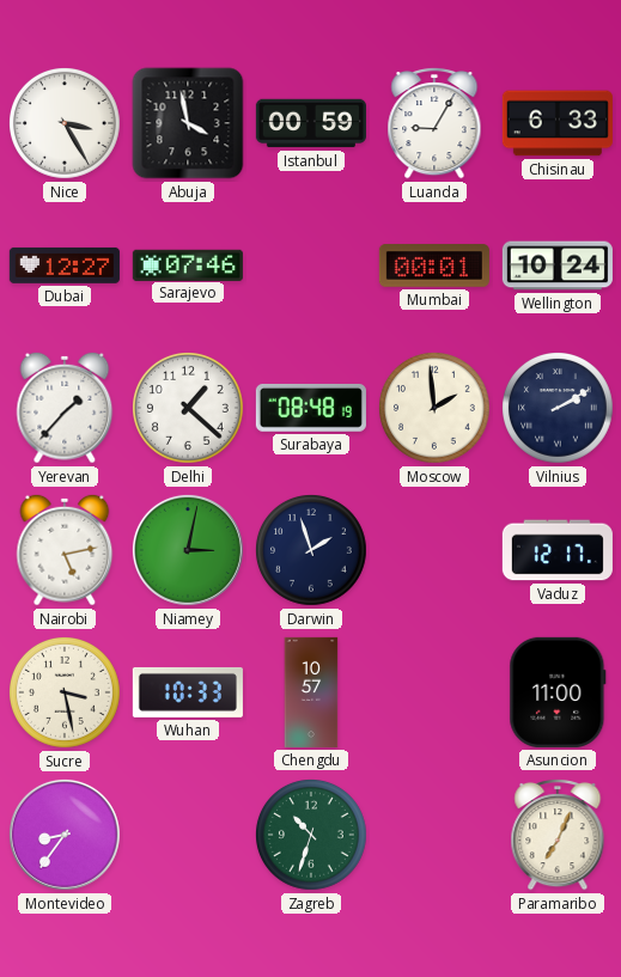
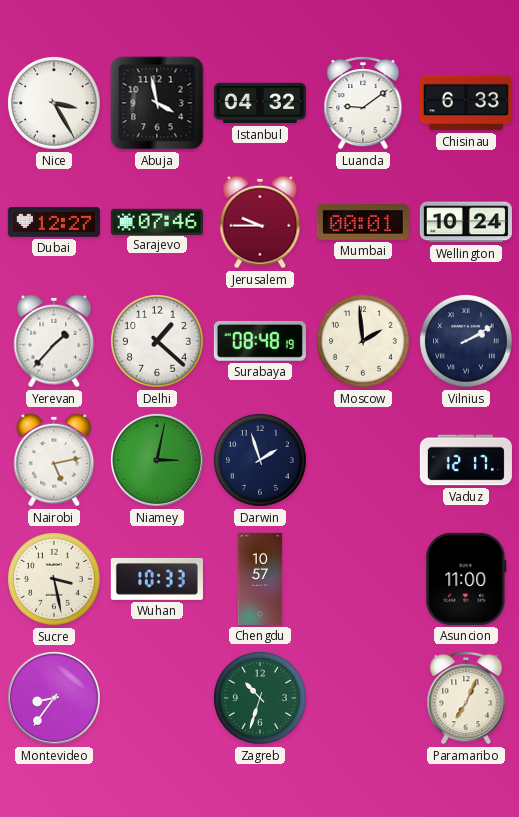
Istanbul: 00:59 -> 04:32 (260, 103)
Luanda: 9:05 -> 9:09 (363, 103)
Jerusalem: none -> 9:45 (260, 222)
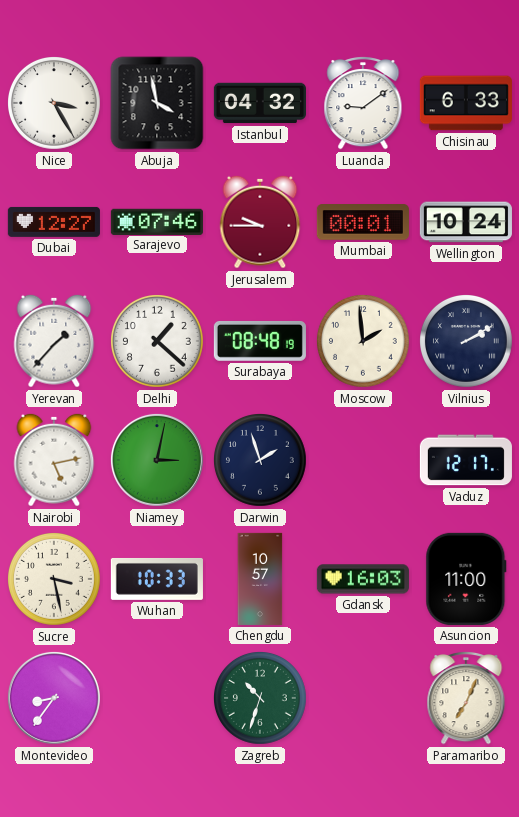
Gdansk: none -> 16:03 (363, 579)
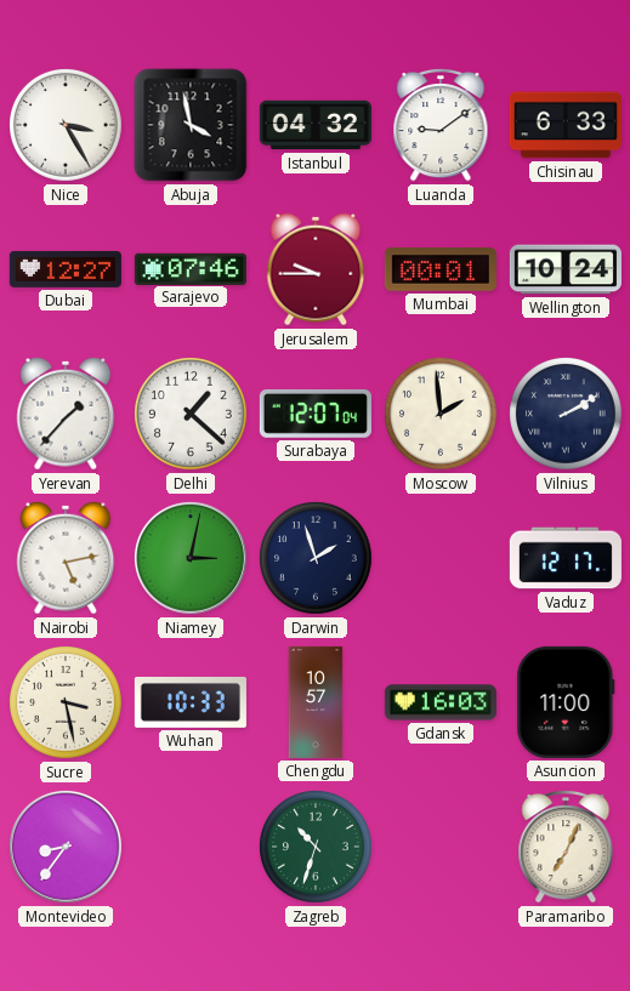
Surabaya: 08:48 -> 12:07 (316, 414)
